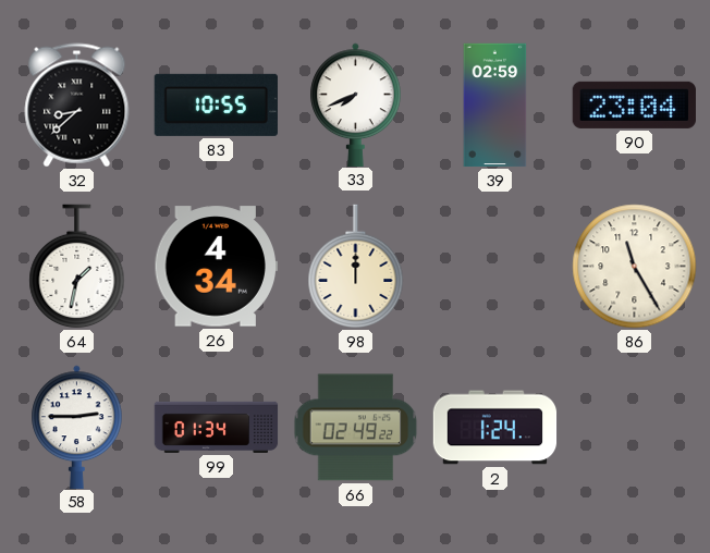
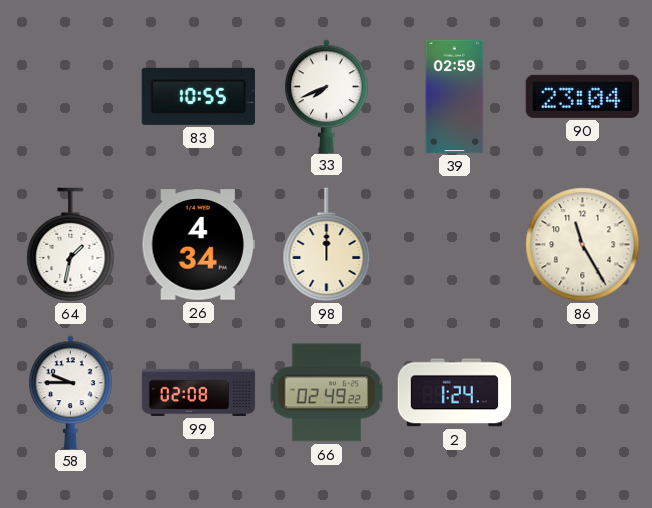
32: 8:38 -> none (77, 106)
58: 2:45 -> 9:45 (71, 392)
99: 01:34 -> 02:08 (199, 392)
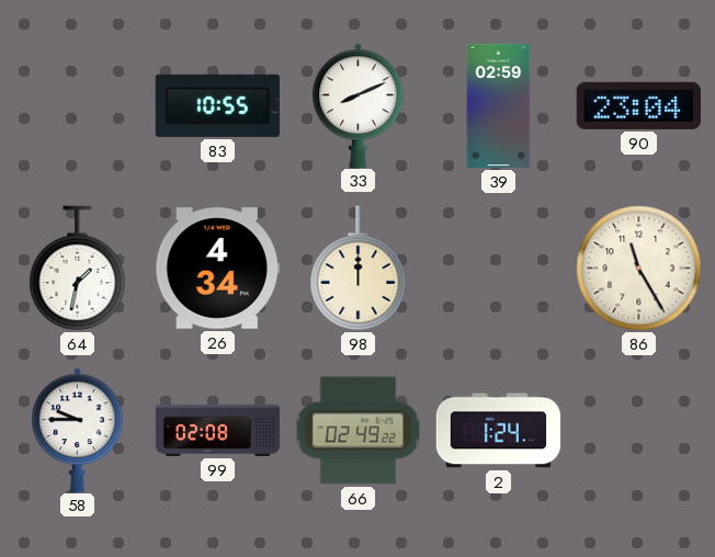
33: 7:41 -> 8:11 (359, 105)
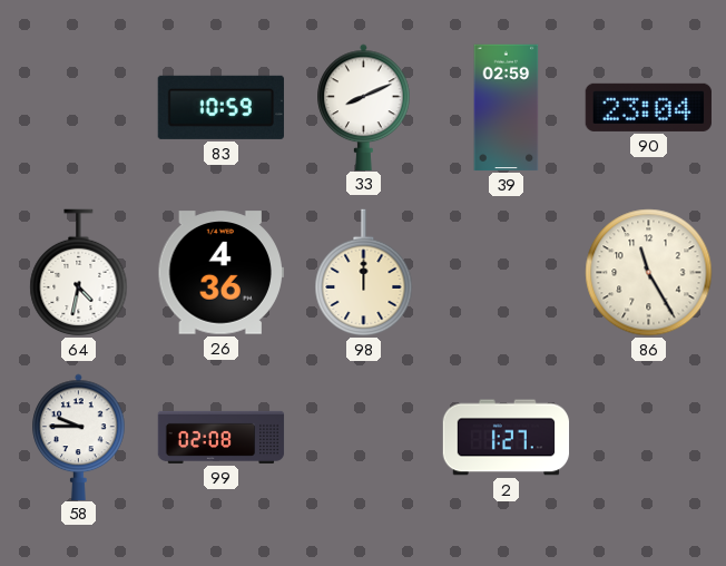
83: 10:55 -> 10:59 (220, 107)
64: 1:32 -> 4:32 (79, 273)
26: 4:34 -> 4:36 (220, 273)
66: 02:49 -> none (359, 431)
2: 1:24 -> 1:27 (507, 438)
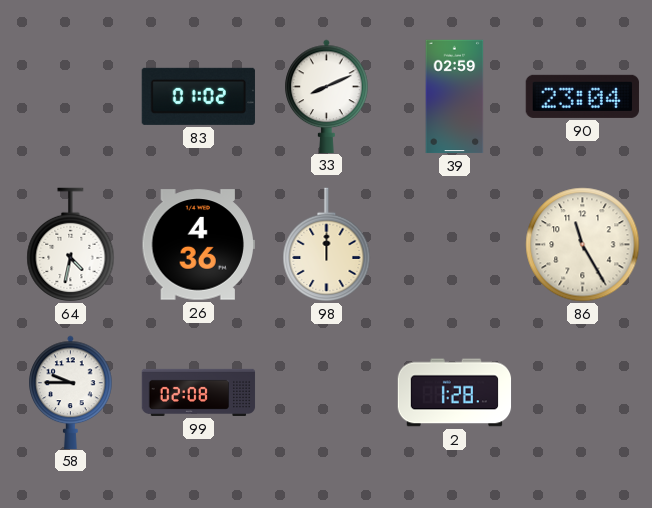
83: 10:59 -> 01:02 (198, 96)
2: 1:27 -> 1:28 (455, 393)
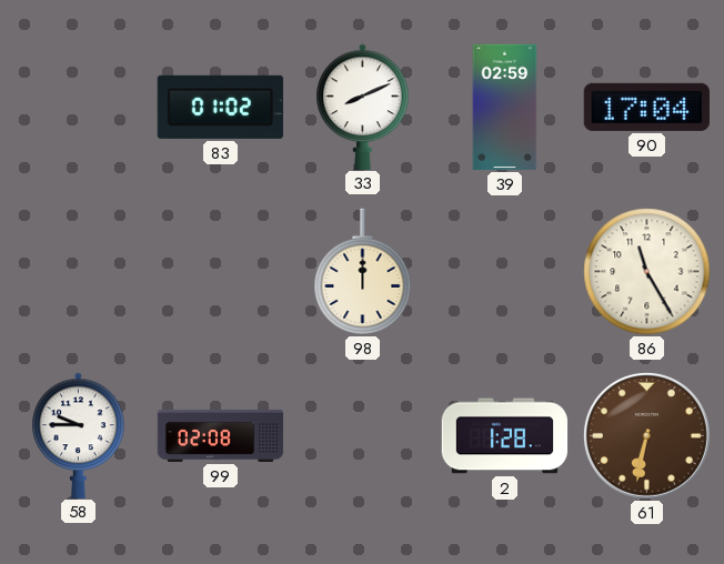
90: 23:04 -> 17:04 (646, 107)
64: 4:32 -> none (71, 245)
26: 4:36 -> none (198, 245)
61: none -> 6:32 (646, 435)
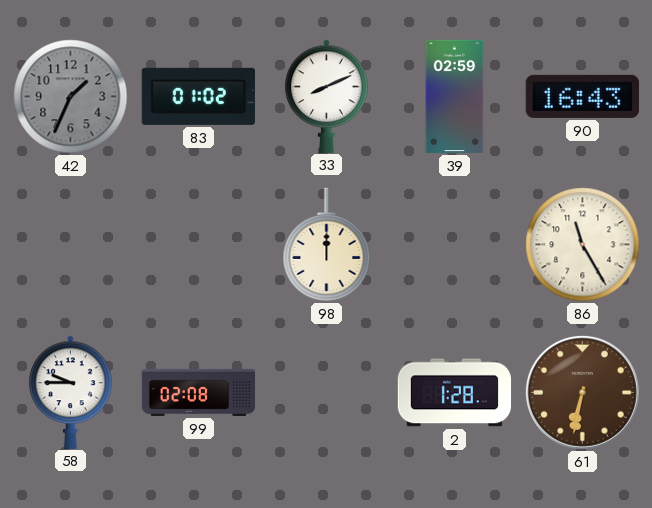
42: none -> 1:34 (71, 97)
90: 17:04 -> 16:43 (582, 96)
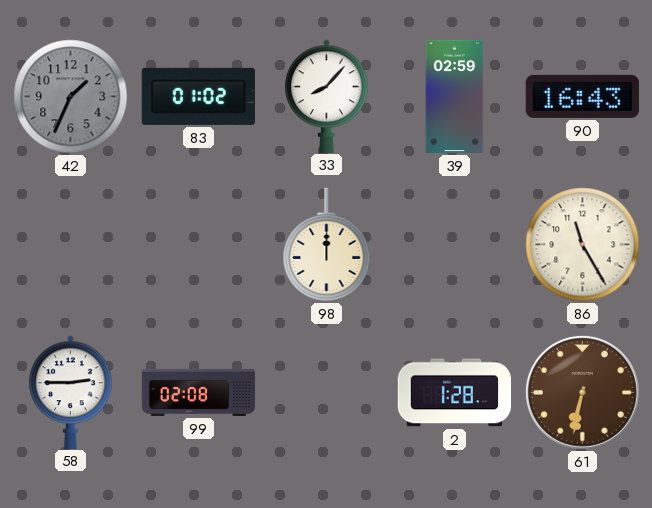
33: 8:11 -> 8:07 (327, 96)
58: 9:45 -> 2:45 (71, 392)
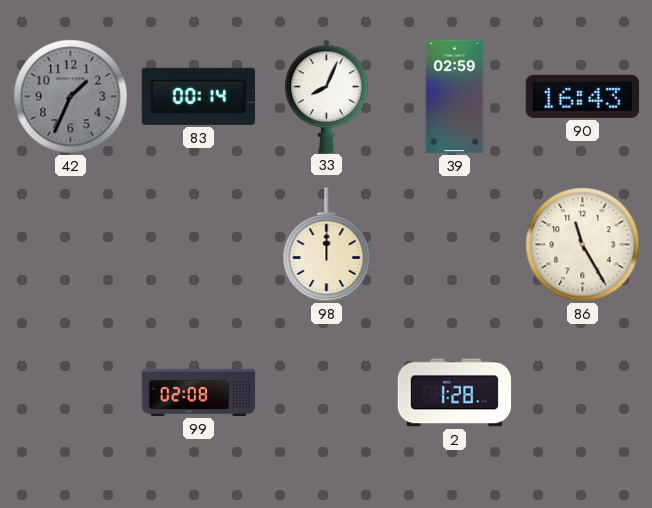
83: 01:02 -> 00:14 (198, 96)
33: 8:07 -> 8:04 (327, 96)
58: 2:45 -> none (71, 392)
61: 6:32 -> none (582, 392)
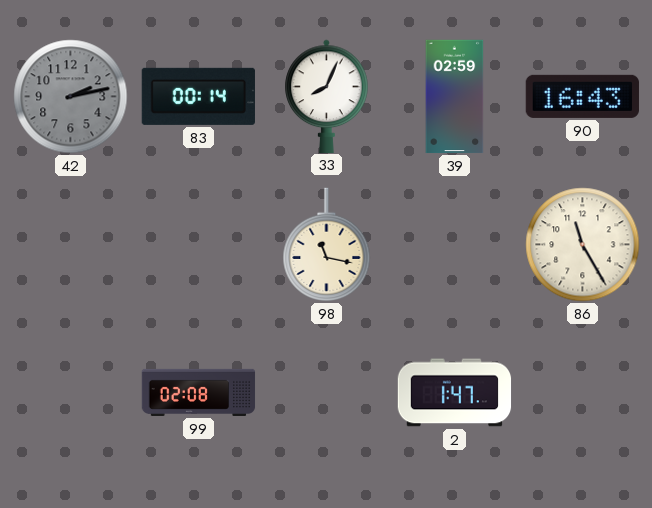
42: 1:34 -> 2:13 (71, 97)
98: 12:00 -> 11:17 (327, 245)
2: 1:28 -> 1:47 (455, 393)
